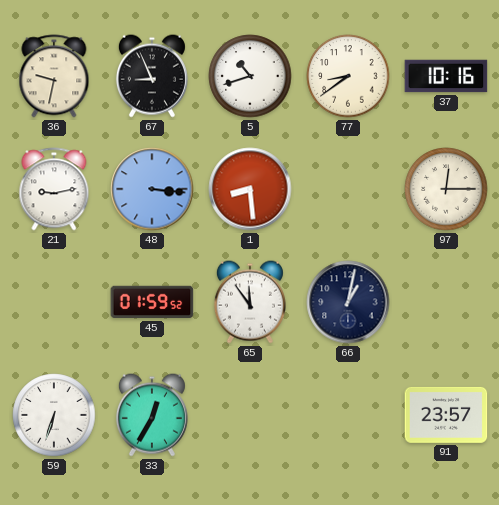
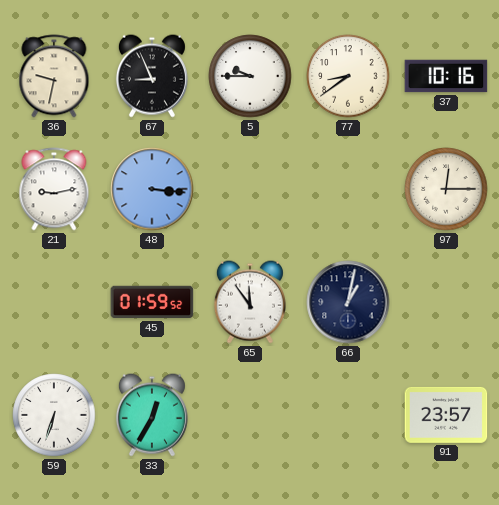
5: 10:42 -> 9:45 (250, 76)
1: 8:29 -> none (250, 189)
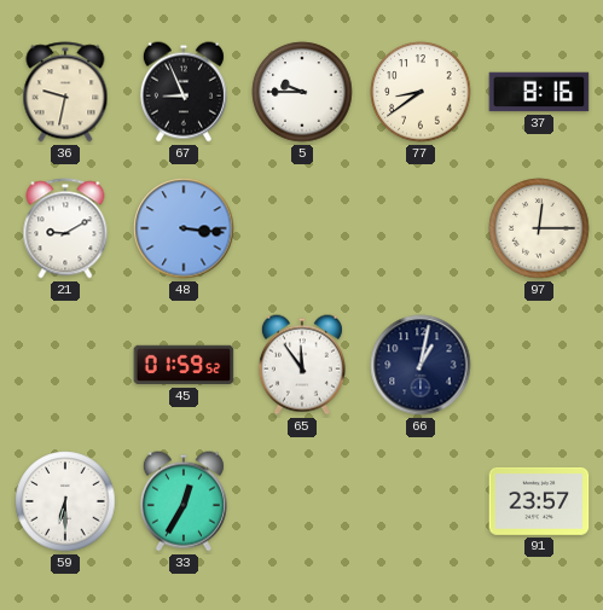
37: 10:16 -> 8:16 (539, 92)
21: 9:13 -> 9:10 (65, 228)
59: 6:33 -> 6:30 (65, 501)
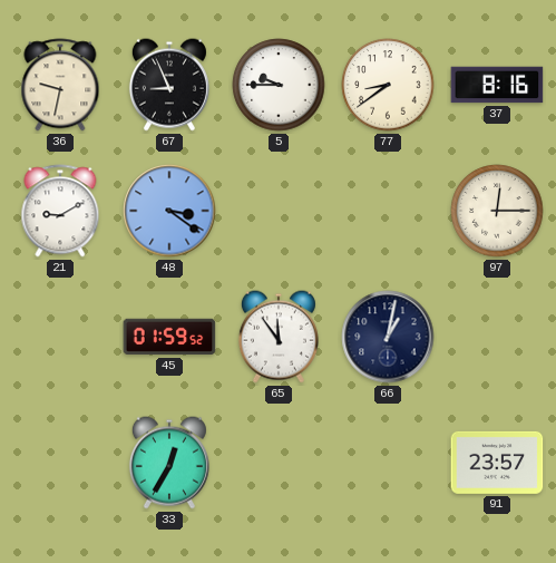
48: 3:16 -> 3:21 (169, 211)
59: 6:30 -> none (65, 501)
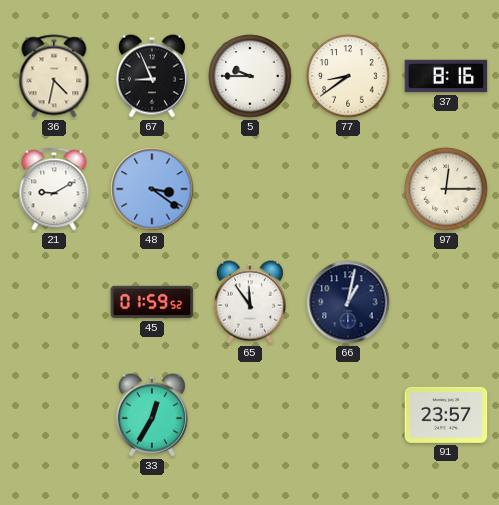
36: 9:32 -> 4:32 (54, 76)
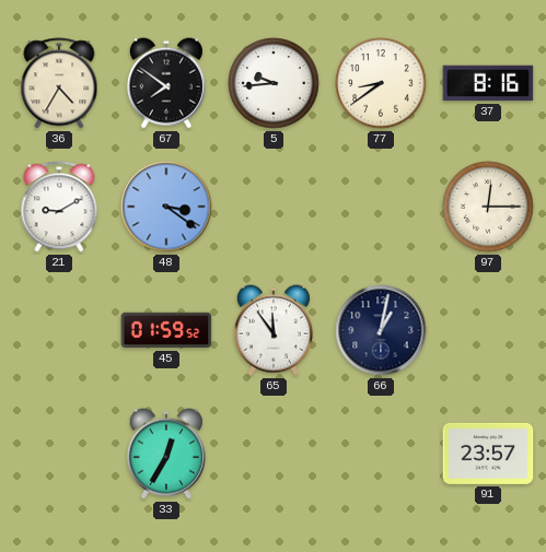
36: 4:32 -> 4:35 (59, 83)
67: 8:56 -> 7:51 (166, 83)
5: 9:45 -> 9:44 (274, 83)
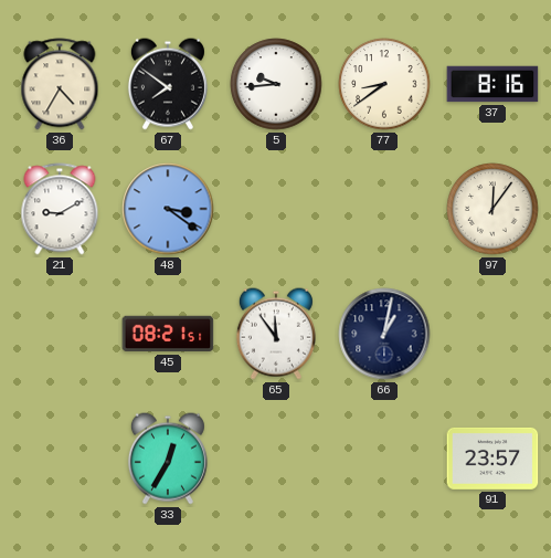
97: 12:15 -> 12:06 (492, 209)
45: 01:59 -> 08:21 (168, 334)
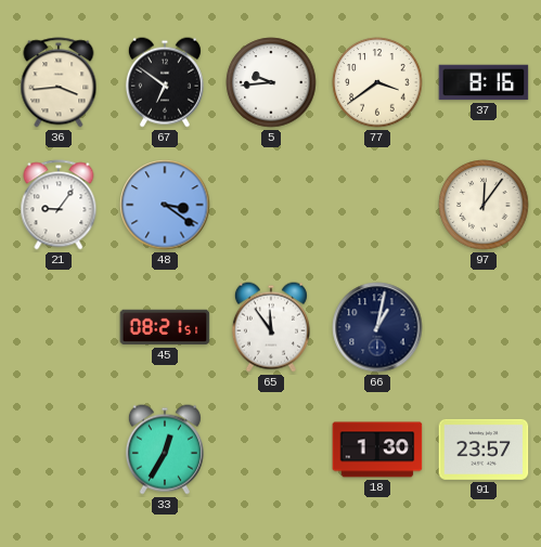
36: 4:35 -> 3:44 (59, 82)
67: 7:51 -> 6:51 (165, 82)
77: 8:39 -> 3:39 (377, 82)
21: 9:10 -> 9:06 (59, 205)
18: none -> 1:30 (377, 450)
